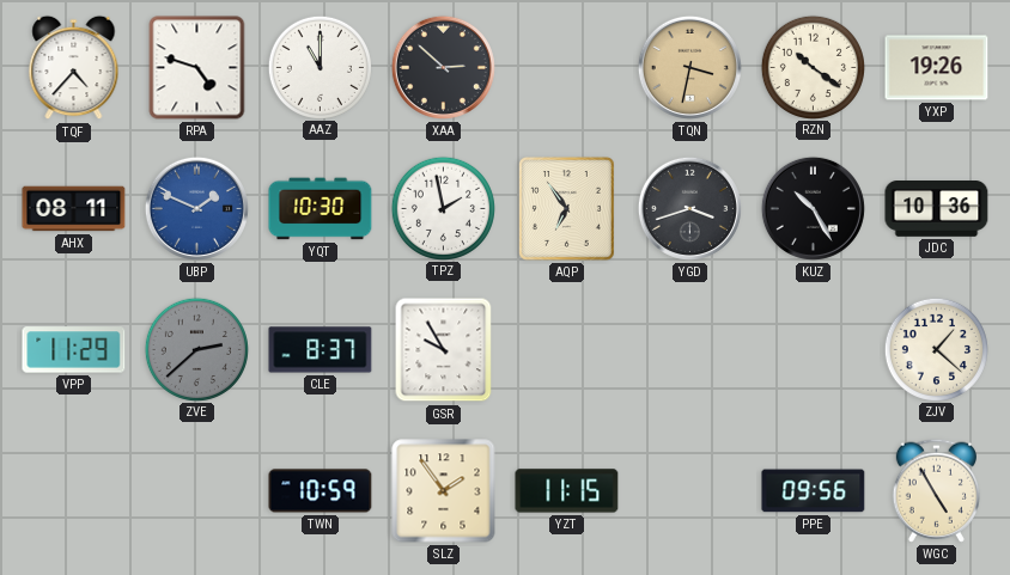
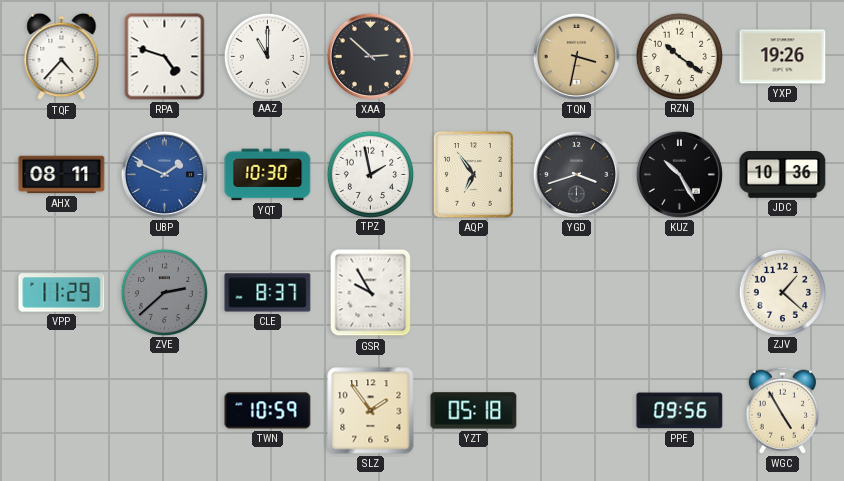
YZT: 11:15 -> 05:18 (474, 411)
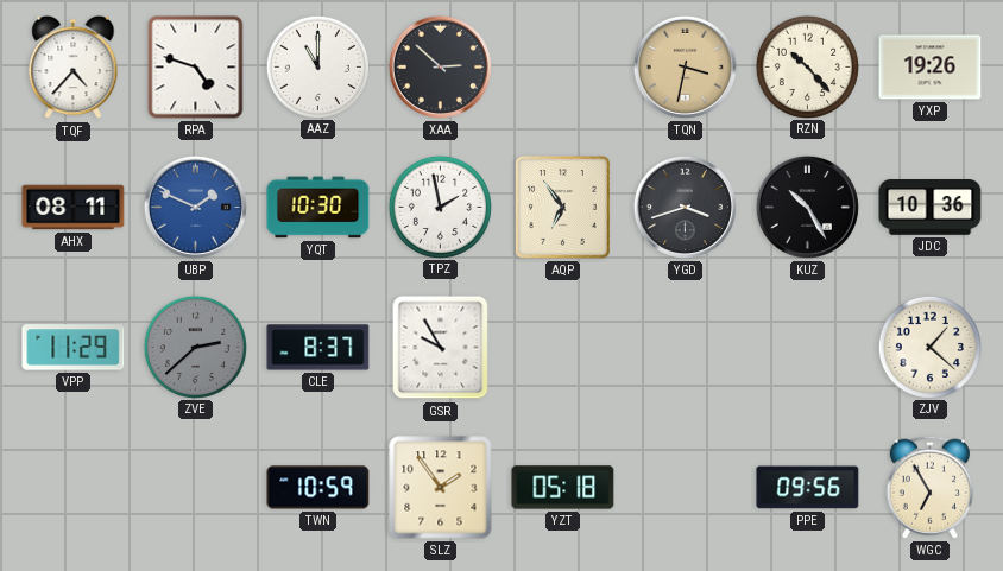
RZN: 10:21 -> 10:23 (807, 66)
WGC: 4:55 -> 6:55 (929, 487)
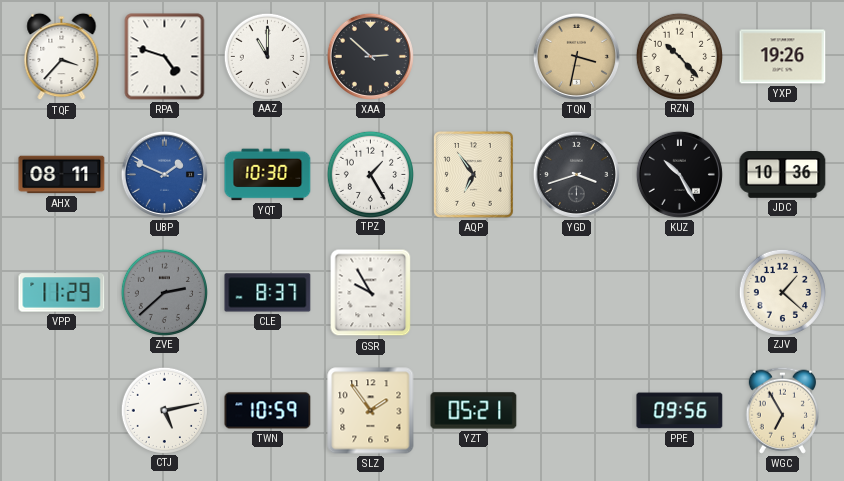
TQF: 4:37 -> 3:37 (62, 57)
TPZ: 1:58 -> 1:25 (370, 174)
CTJ: none -> 5:13 (164, 410)
YZT: 05:18 -> 05:21 (474, 411)
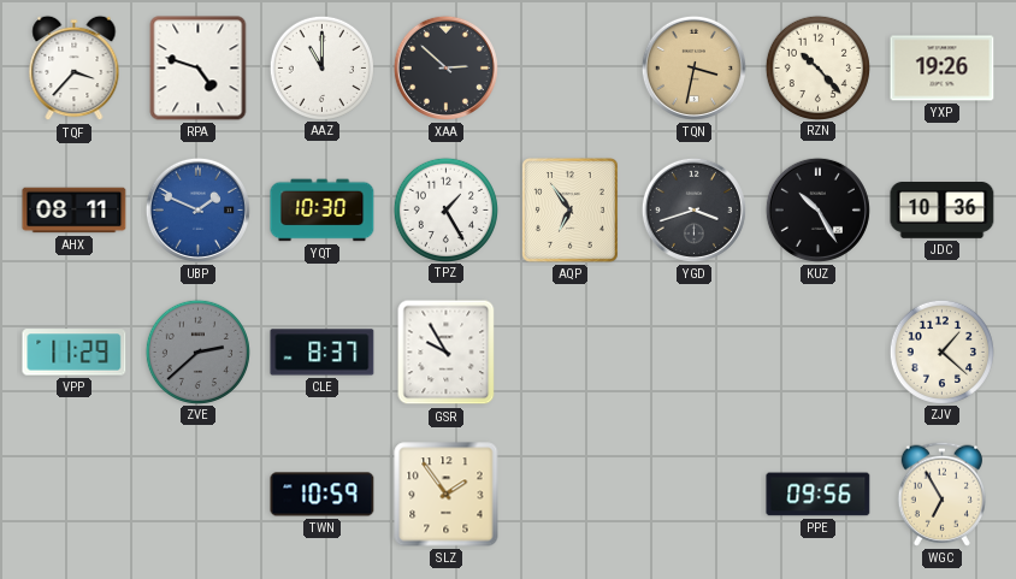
CTJ: 5:13 -> none (164, 410)
YZT: 05:21 -> none (474, 411)
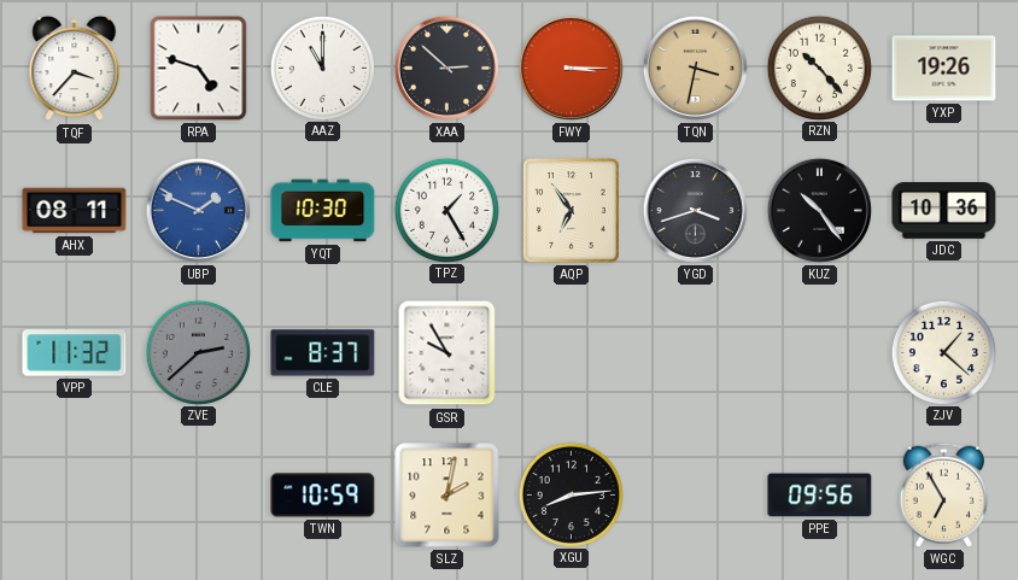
FWY: none -> 3:15 (571, 68)
KUZ: 10:25 -> 10:24 (819, 210)
VPP: 11:29 -> 11:32 (75, 353)
SLZ: 1:54 -> 2:02 (447, 496)
XGU: none -> 8:14 (571, 494)
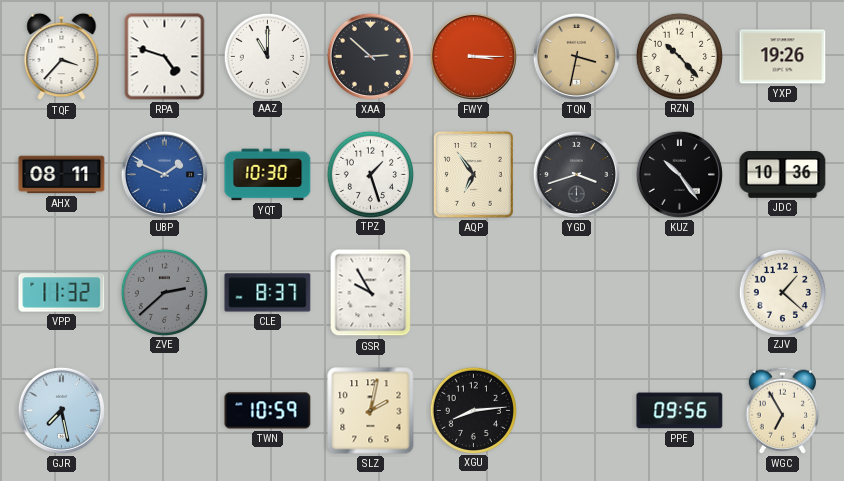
TPZ: 1:25 -> 1:27 (370, 174)
GJR: none -> 7:28 (61, 410)
